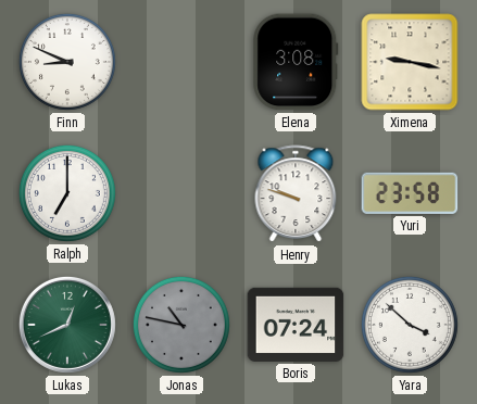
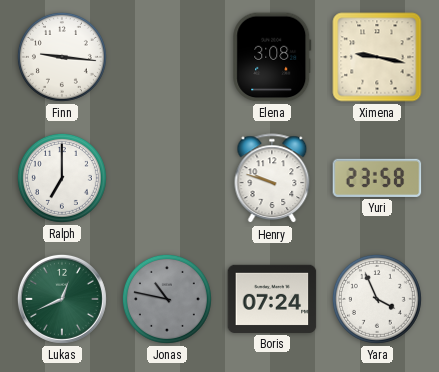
Finn: 8:49 -> 9:16 (62, 57)
Yara: 3:52 -> 3:56 (377, 299)
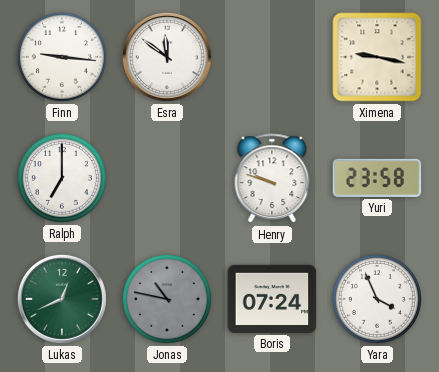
Esra: none -> 11:51 (167, 57)
Elena: 3:08 -> none (272, 57)
